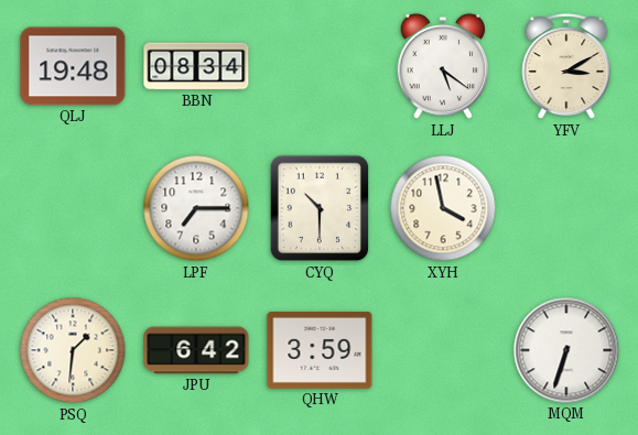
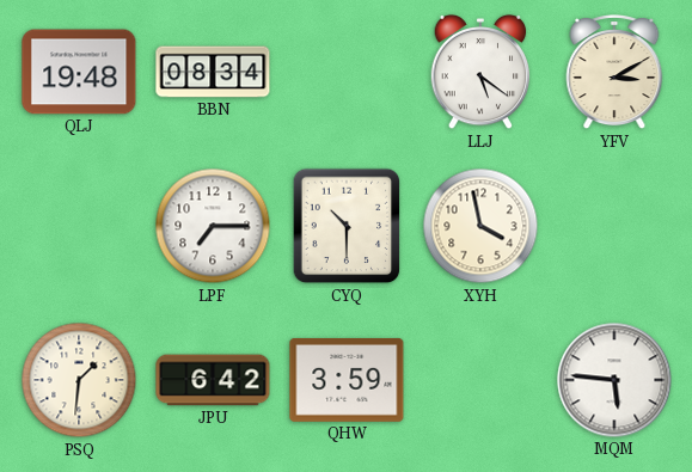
MQM: 6:33 -> 5:46 (614, 380)
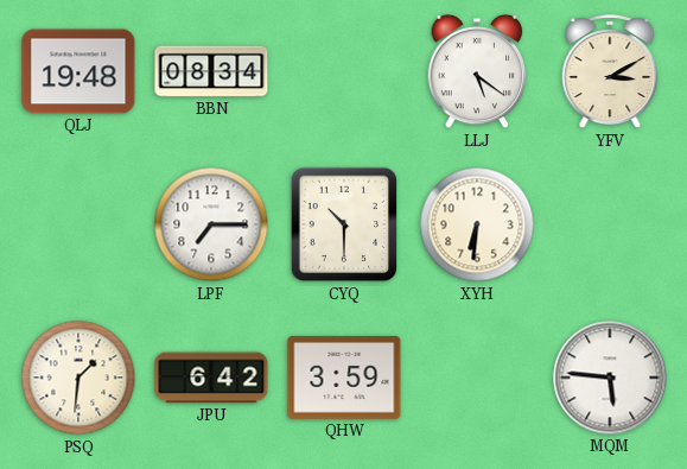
XYH: 3:58 -> 6:31 (477, 224)
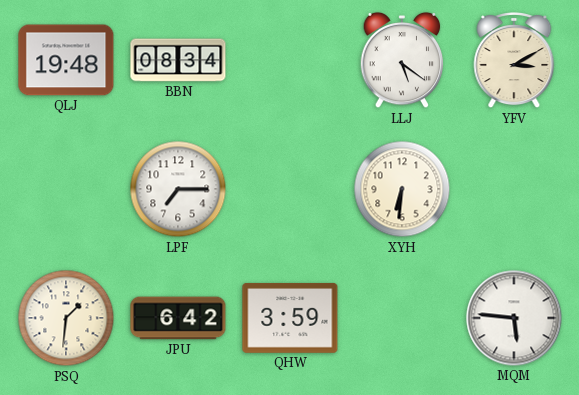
CYQ: 10:30 -> none (344, 224)
